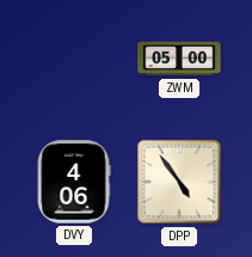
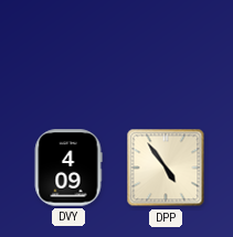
ZWM: 05:00 -> none (179, 59)
DVY: 4:06 -> 4:09 (68, 168)
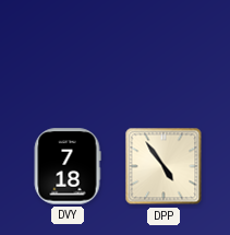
DVY: 4:09 -> 7:18 (68, 166)
